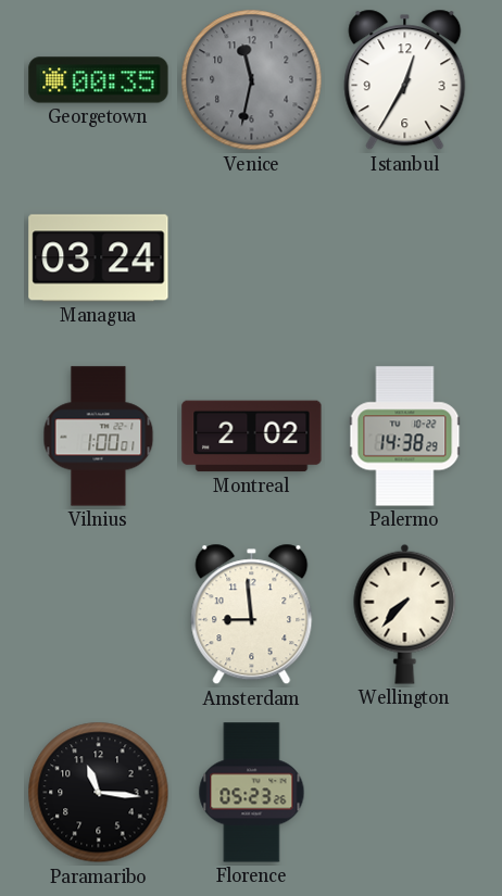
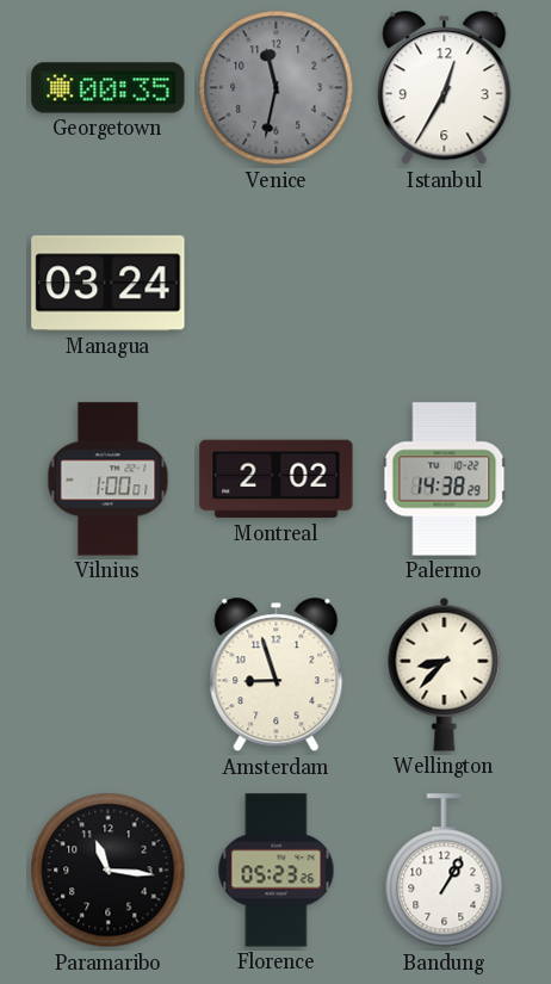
Amsterdam: 8:59 -> 8:57 (277, 675)
Wellington: 7:37 -> 8:37 (445, 674)
Bandung: none -> 1:05 (445, 871)
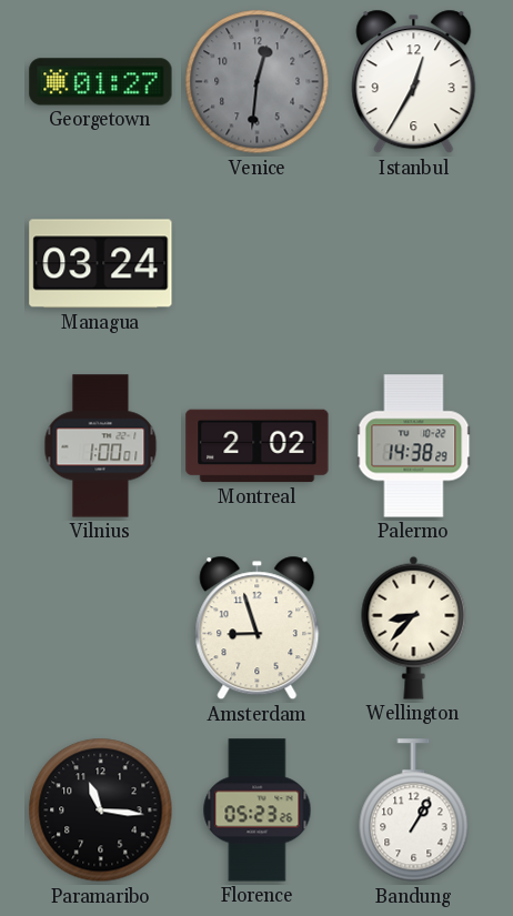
Georgetown: 00:35 -> 01:27 (101, 82)
Venice: 11:32 -> 12:31 (258, 82)
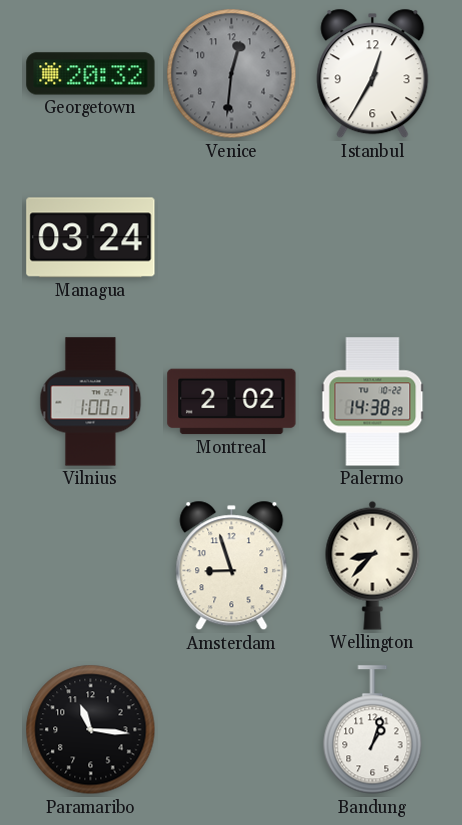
Georgetown: 01:27 -> 20:32 (91, 74)
Florence: 05:23 -> none (258, 811)
Bandung: 1:05 -> 1:03 (373, 730)
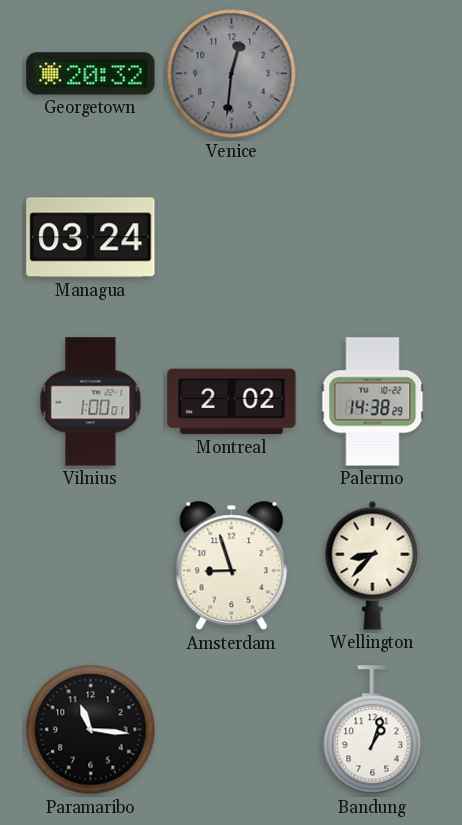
Istanbul: 12:35 -> none (373, 74)
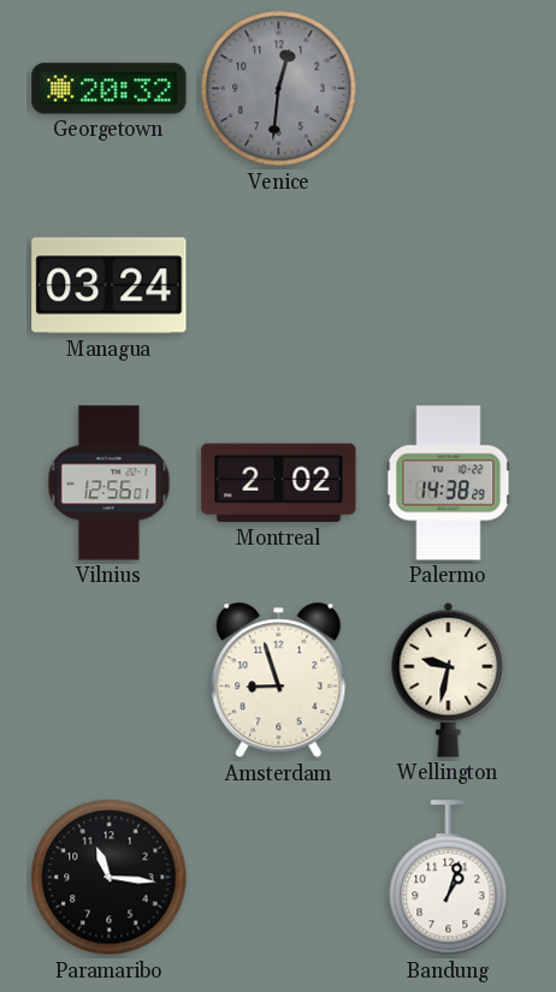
Vilnius: 1:00 -> 12:56 (110, 483)
Wellington: 8:37 -> 9:32 (449, 679)
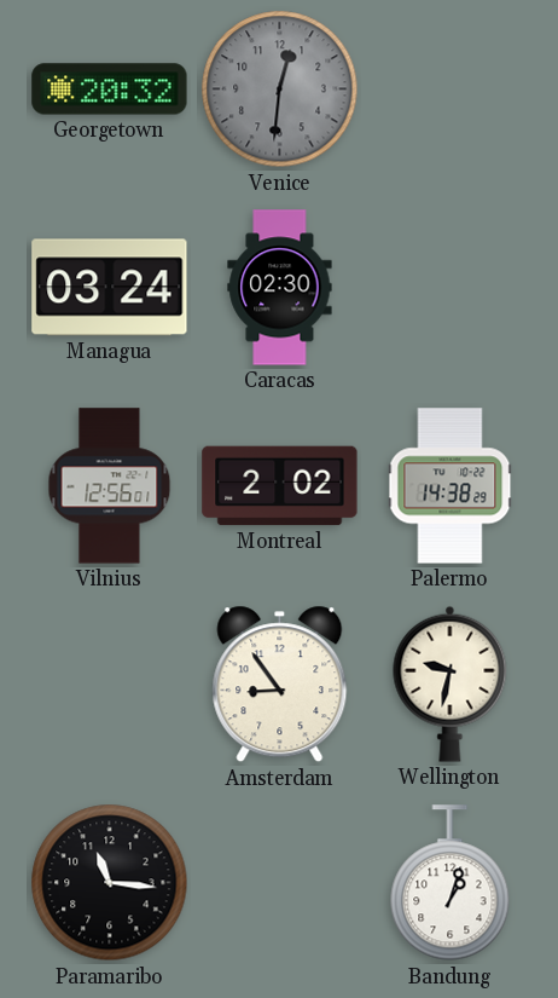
Caracas: none -> 02:30 (280, 288)
Amsterdam: 8:57 -> 8:54 (280, 685)
